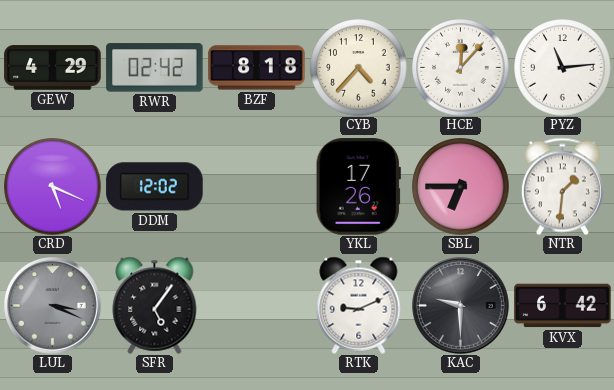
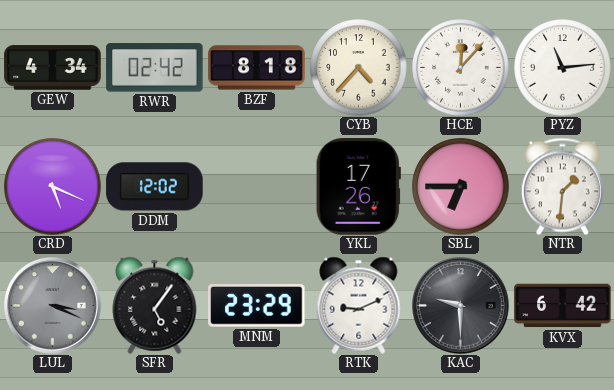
GEW: 4:29 -> 4:34 (53, 68)
MNM: none -> 23:29 (257, 306)
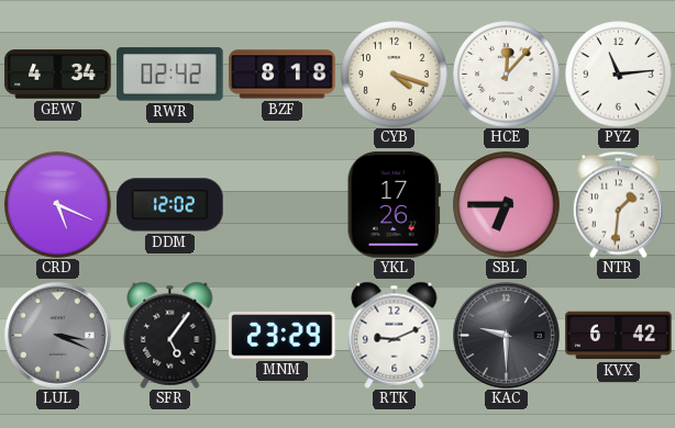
CYB: 4:37 -> 4:18 (395, 75)
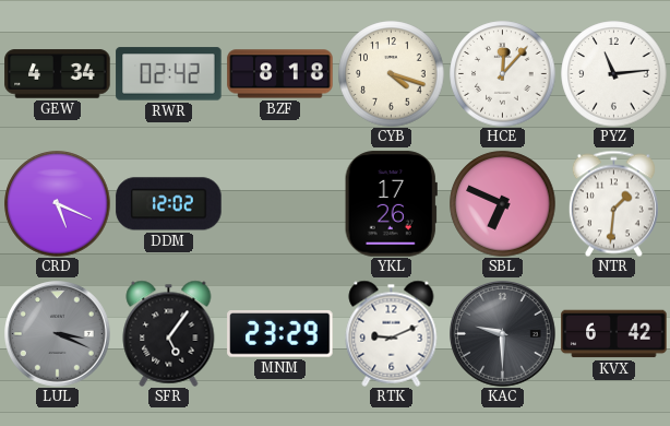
SBL: 6:45 -> 6:49 (503, 204)
